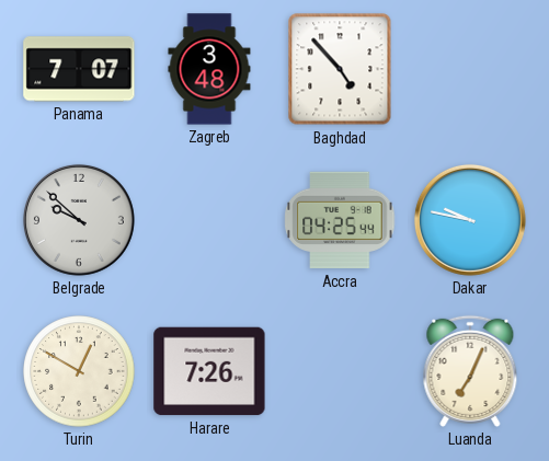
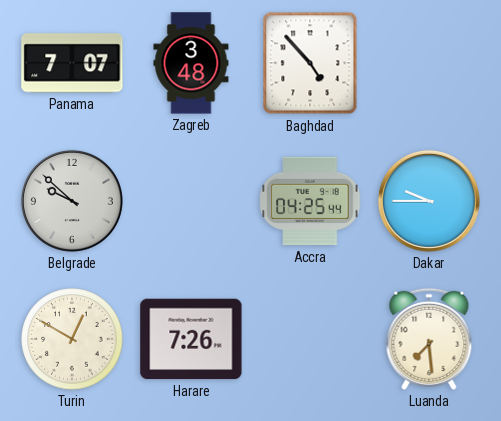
Dakar: 9:47 -> 9:45 (429, 201)
Luanda: 7:04 -> 7:29 (429, 339)
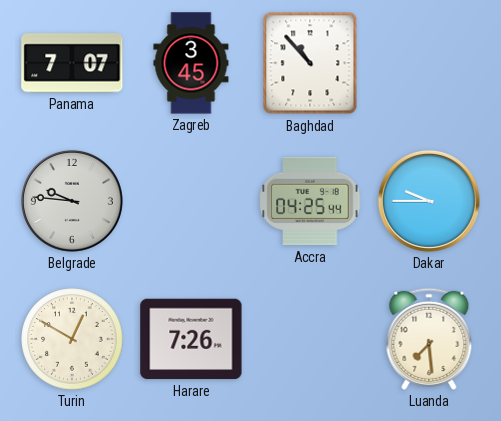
Zagreb: 3:48 -> 3:45 (191, 63)
Baghdad: 4:53 -> 10:53 (310, 63)
Belgrade: 9:52 -> 9:46 (72, 201)
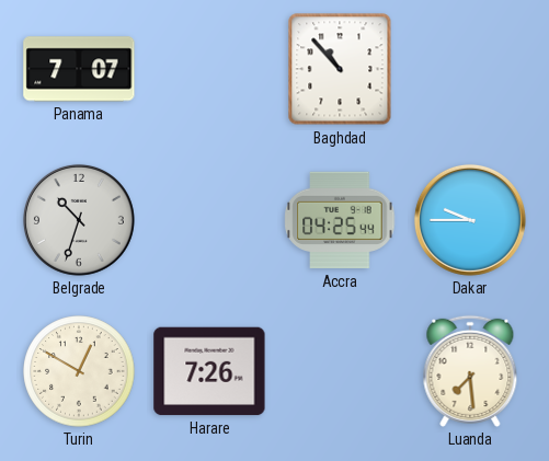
Zagreb: 3:45 -> none (191, 63)
Belgrade: 9:46 -> 10:33 (79, 220)
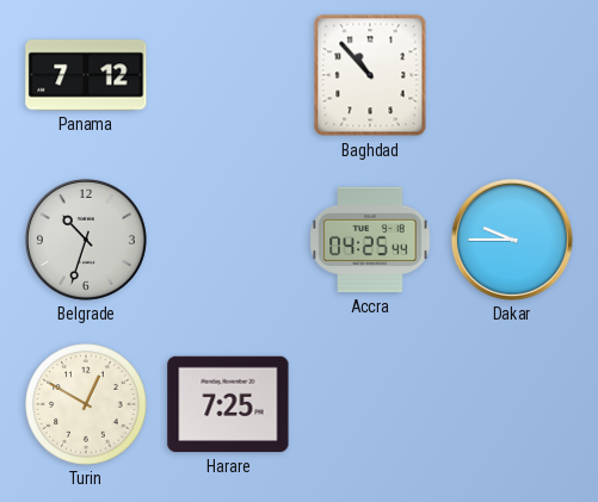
Panama: 7:07 -> 7:12 (86, 75)
Harare: 7:26 -> 7:25 (228, 404)
Luanda: 7:29 -> none (470, 371)
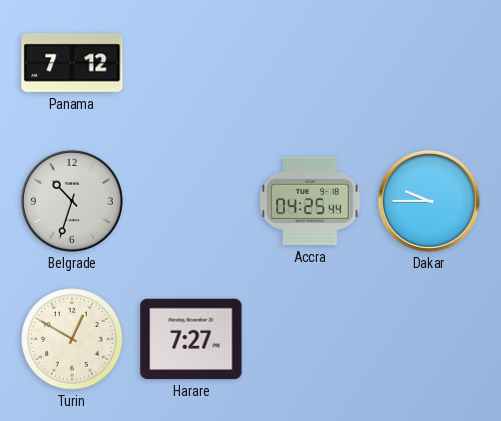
Baghdad: 10:53 -> none (370, 75)
Harare: 7:25 -> 7:27 (191, 339)
